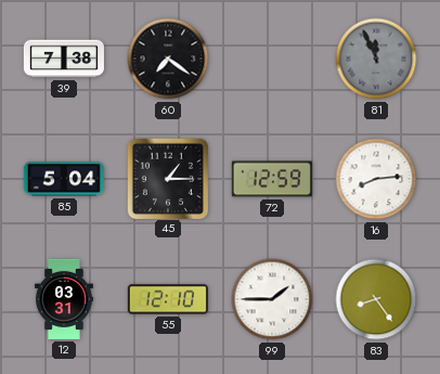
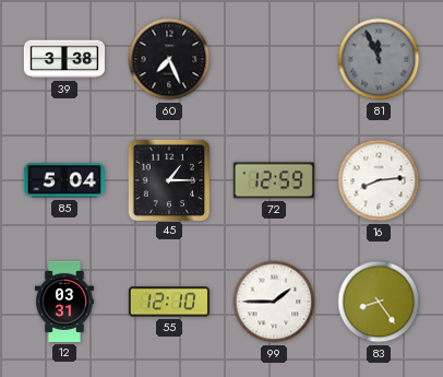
39: 7:38 -> 3:38 (64, 59)
60: 7:21 -> 7:26 (169, 59)
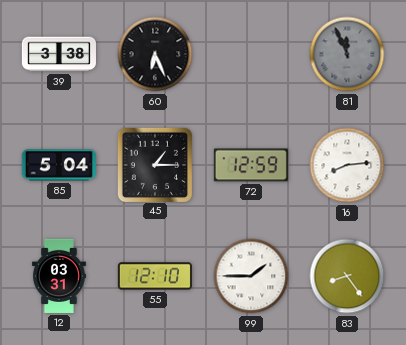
60: 7:26 -> 6:26 (155, 54)
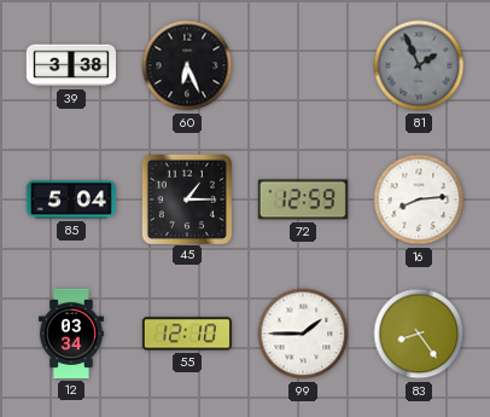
81: 11:56 -> 1:56 (419, 65)
12: 03:31 -> 03:34 (71, 334)
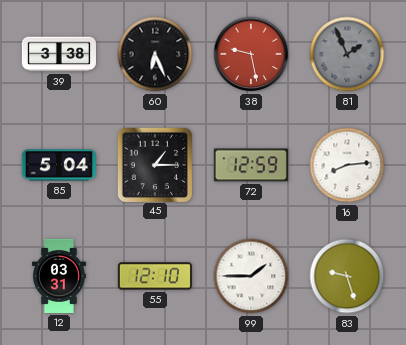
38: none -> 9:28 (251, 54)
12: 03:34 -> 03:31 (59, 276)
83: 8:24 -> 9:27 (347, 276)
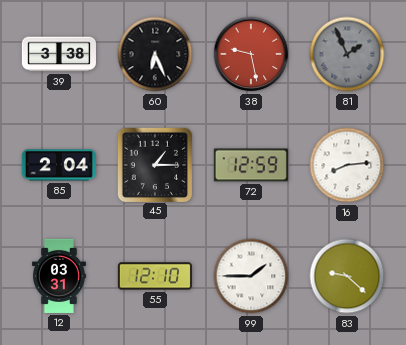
85: 5:04 -> 2:04 (59, 165)
83: 9:27 -> 9:22 (347, 276)
